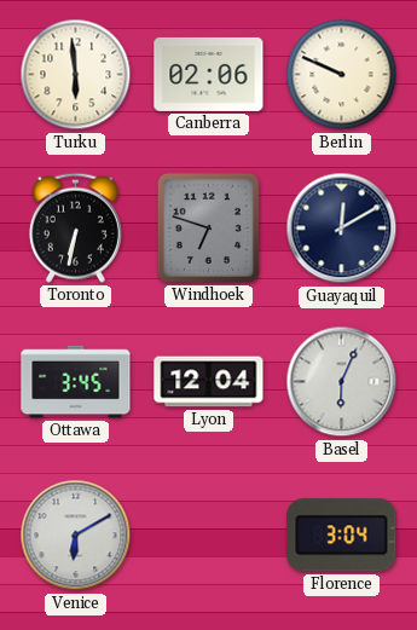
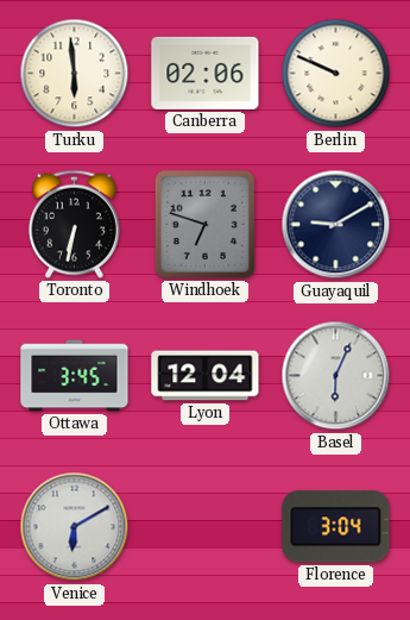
Guayaquil: 12:10 -> 9:10 (336, 225)
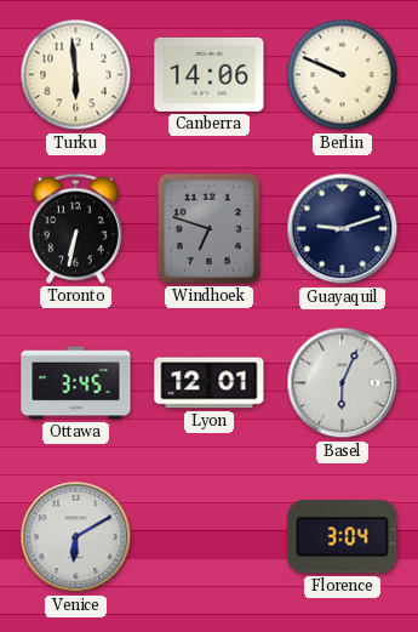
Canberra: 02:06 -> 14:06 (210, 74)
Guayaquil: 9:10 -> 9:12 (343, 229)
Lyon: 12:04 -> 12:01 (210, 383)
